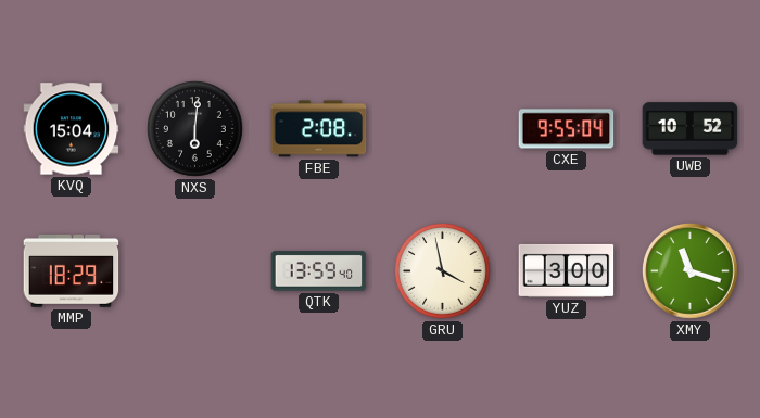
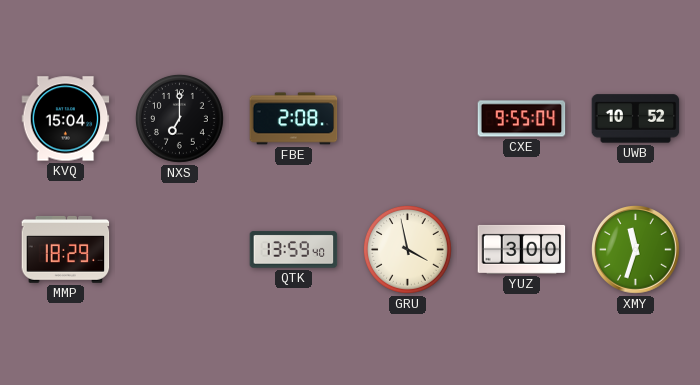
NXS: 6:01 -> 7:00 (180, 119)
XMY: 11:18 -> 11:33 (636, 250)
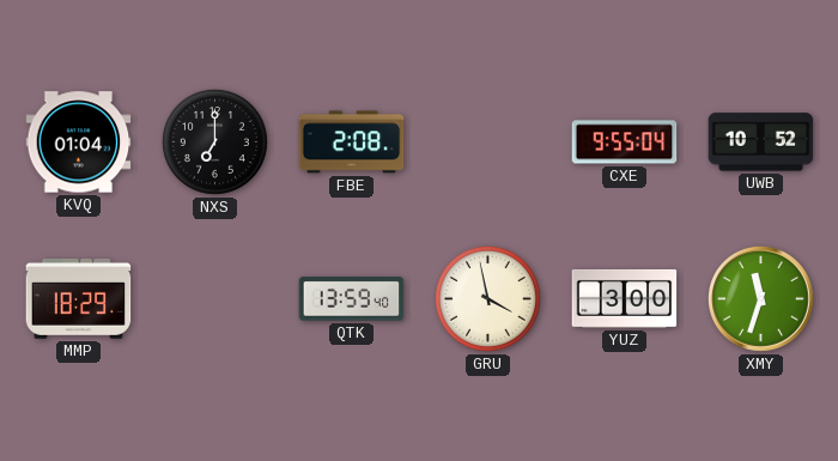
KVQ: 15:04 -> 01:04 (79, 142)
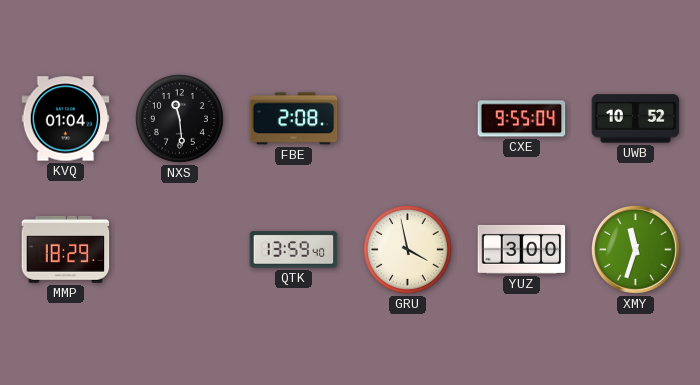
NXS: 7:00 -> 11:29 (180, 119)
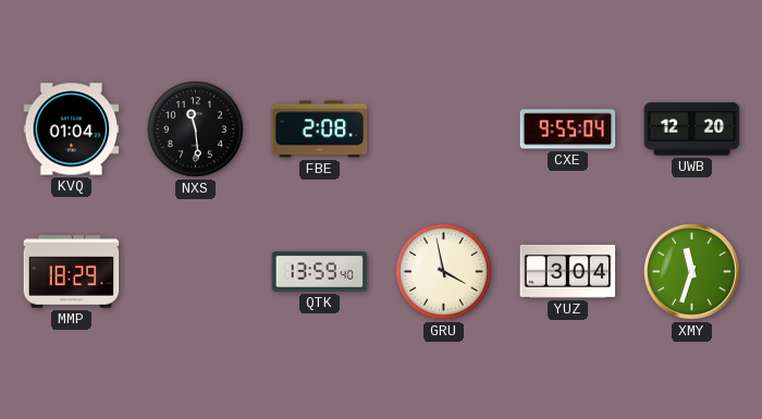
UWB: 10:52 -> 12:20 (692, 130)
YUZ: 3:00 -> 3:04 (568, 271)
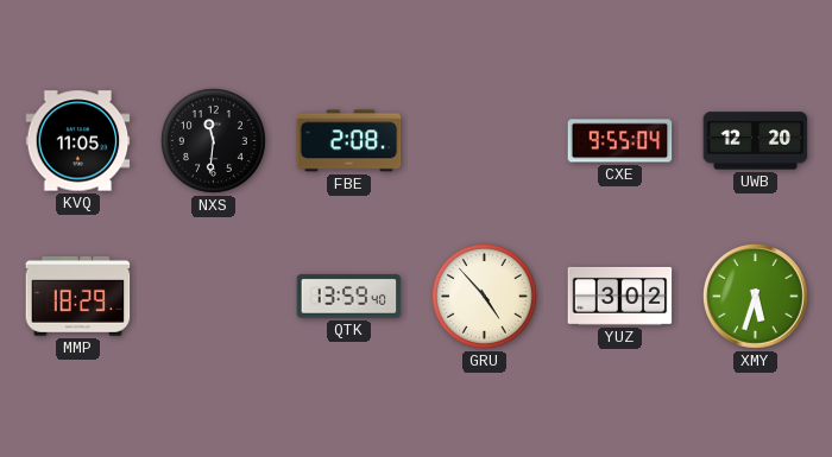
KVQ: 01:04 -> 11:05 (78, 141)
NXS: 11:29 -> 11:31 (214, 141)
GRU: 3:58 -> 4:53 (485, 297)
YUZ: 3:04 -> 3:02 (620, 296)
XMY: 11:33 -> 5:33 (756, 297)
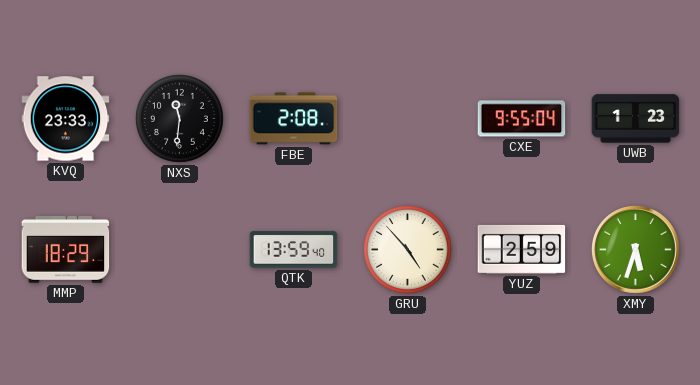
KVQ: 11:05 -> 23:33 (66, 119)
UWB: 12:20 -> 1:23 (636, 119)
YUZ: 3:02 -> 2:59 (522, 249)
